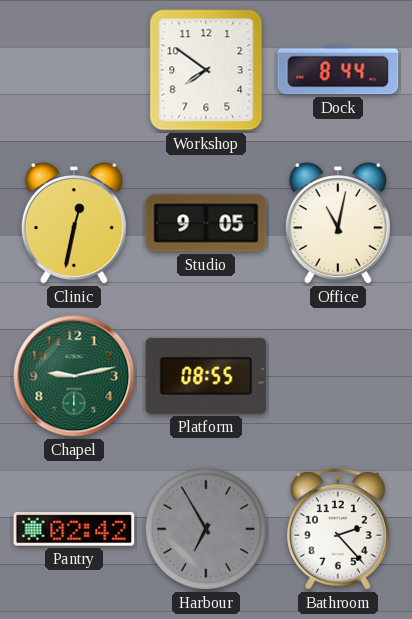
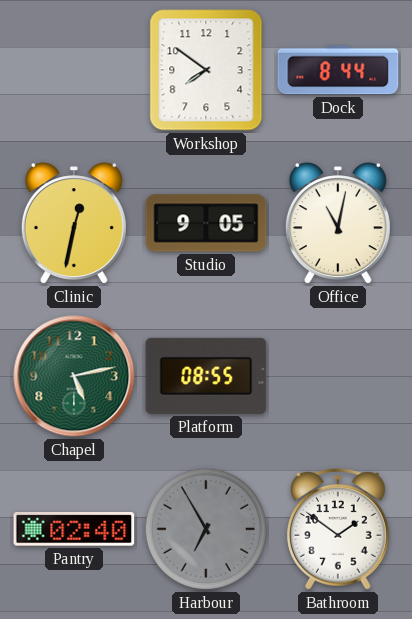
Chapel: 9:13 -> 5:13 (74, 376)
Pantry: 02:42 -> 02:40 (74, 530)
Bathroom: 2:23 -> 1:51 (338, 529)
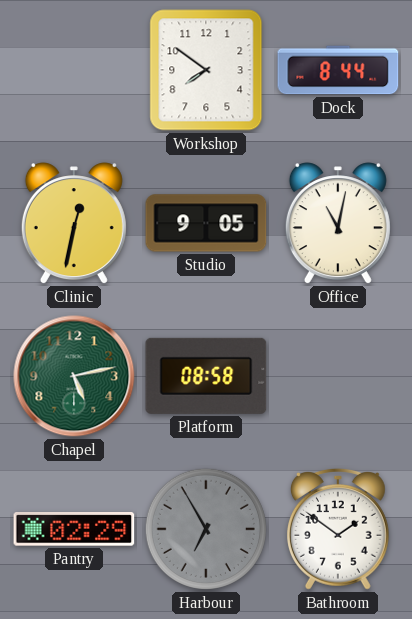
Platform: 08:55 -> 08:58 (206, 376)
Pantry: 02:40 -> 02:29 (74, 530)
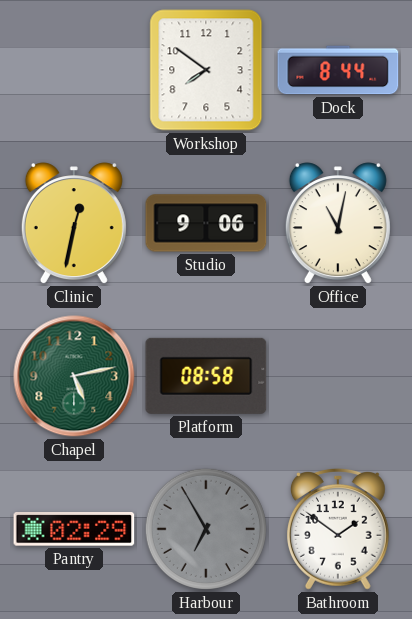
Studio: 9:05 -> 9:06 (206, 223)
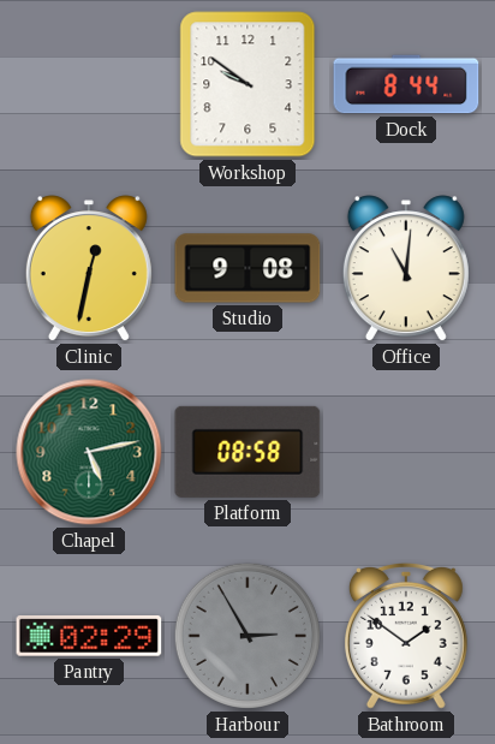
Workshop: 7:51 -> 9:51 (247, 84)
Studio: 9:06 -> 9:08 (247, 268)
Office: 11:02 -> 11:01 (406, 269)
Harbour: 6:55 -> 2:55 (247, 636)
